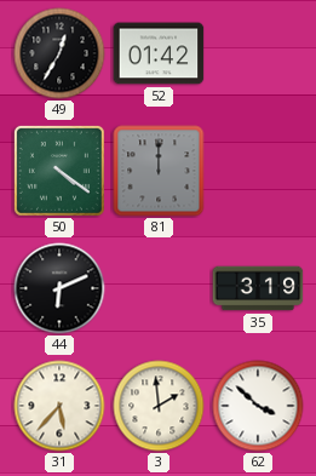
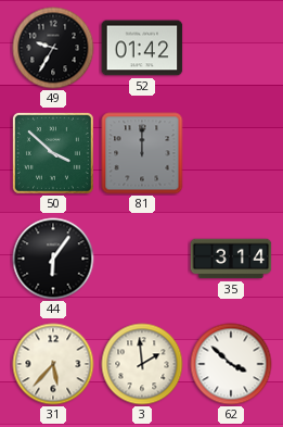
49: 12:35 -> 9:35 (53, 48)
50: 4:21 -> 3:52 (53, 153)
44: 6:11 -> 6:06 (53, 259)
35: 3:19 -> 3:14 (231, 259)
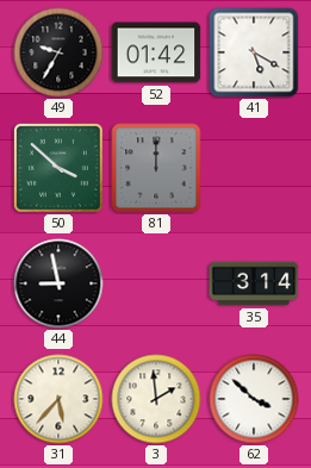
41: none -> 5:20 (254, 52)
44: 6:06 -> 8:58 (58, 283)
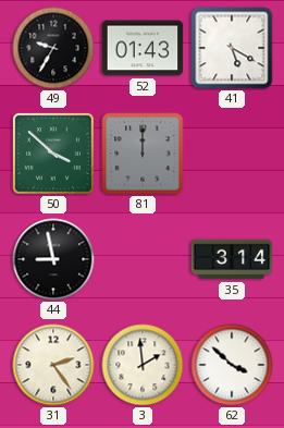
52: 01:42 -> 01:43 (143, 48)
31: 5:37 -> 2:24 (53, 365)
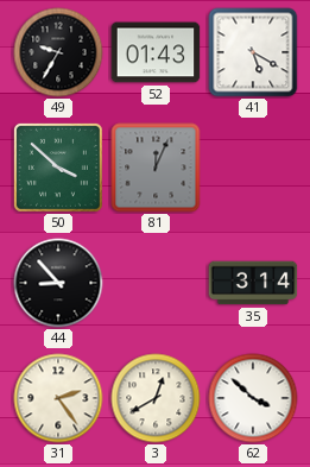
81: 12:00 -> 12:04 (156, 168)
44: 8:58 -> 8:53 (58, 283)
3: 1:59 -> 12:40 (156, 398)
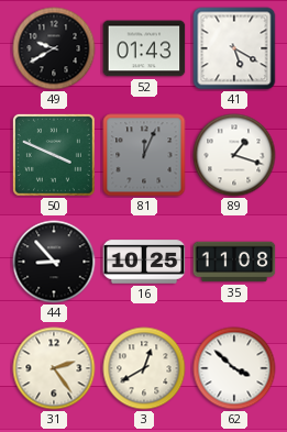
49: 9:35 -> 9:40 (54, 48)
50: 3:52 -> 3:49 (54, 155)
89: none -> 1:18 (234, 155)
16: none -> 10:25 (144, 262)
35: 3:14 -> 11:08 (234, 262)
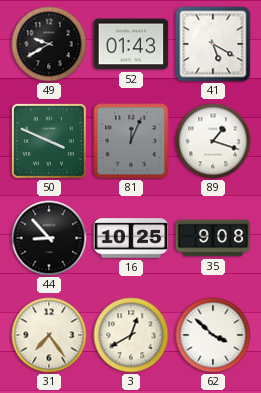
35: 11:08 -> 9:08 (213, 238)
31: 2:24 -> 7:24 (49, 335)
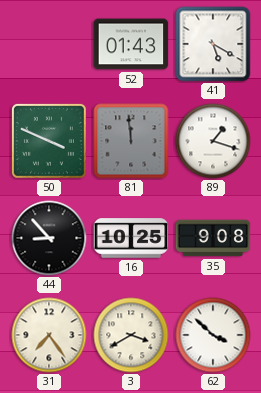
49: 9:40 -> none (49, 44)
81: 12:04 -> 11:59 (131, 141)
3: 12:40 -> 3:40 (131, 335)
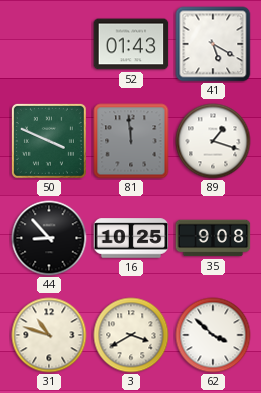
31: 7:24 -> 10:48 (49, 335)
